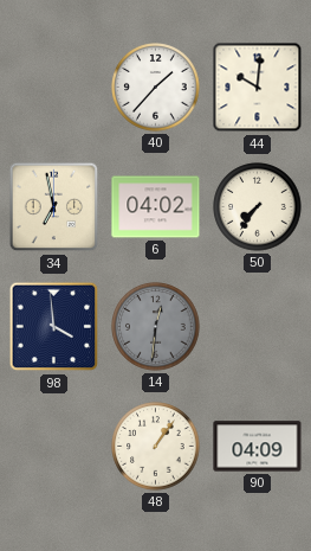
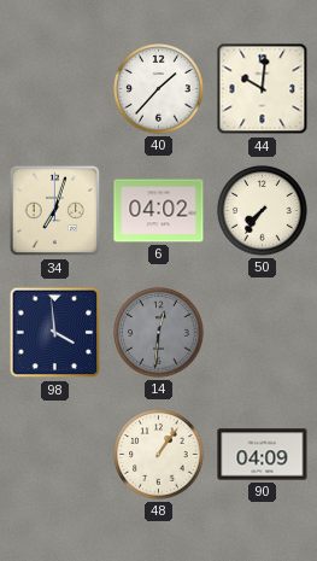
34: 6:58 -> 7:03 (55, 211)
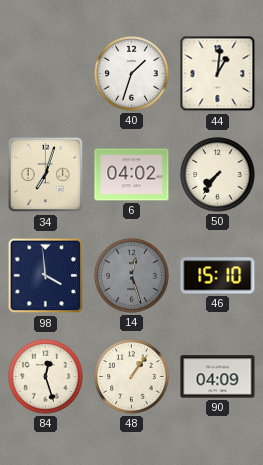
40: 1:37 -> 1:33 (132, 74)
44: 10:01 -> 1:01 (218, 74)
14: 12:31 -> 12:27 (132, 276)
46: none -> 15:10 (218, 276)
84: none -> 12:27 (46, 377)
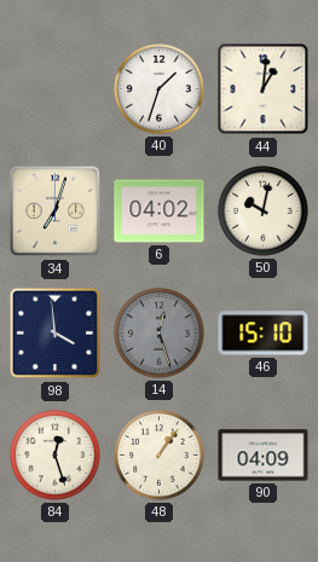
50: 7:36 -> 10:02 (264, 212)
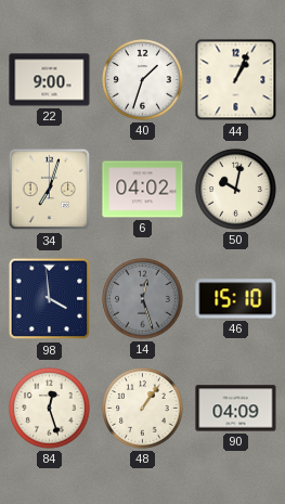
22: none -> 9:00 (50, 80)
44: 1:01 -> 1:04 (236, 80)
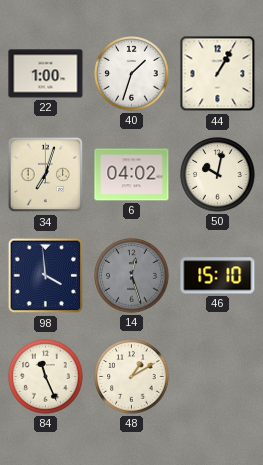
22: 9:00 -> 1:00 (46, 74)
44: 1:04 -> 1:05 (218, 74)
84: 12:27 -> 11:26 (46, 377)
48: 1:06 -> 1:10 (132, 377)
90: 04:09 -> none (236, 409)
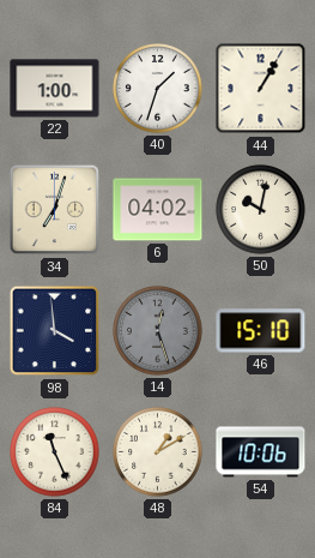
54: none -> 10:06 (261, 452)
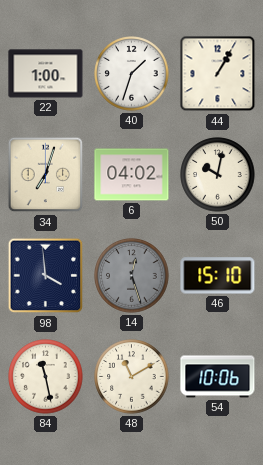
84: 11:26 -> 11:28 (46, 377)
48: 1:10 -> 11:10 (132, 377)
